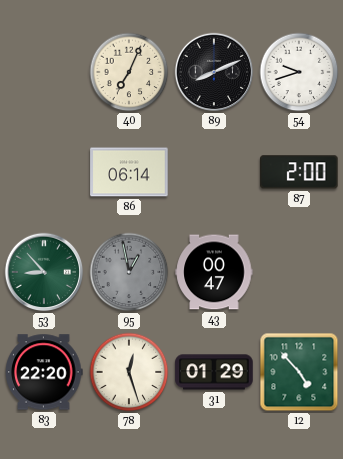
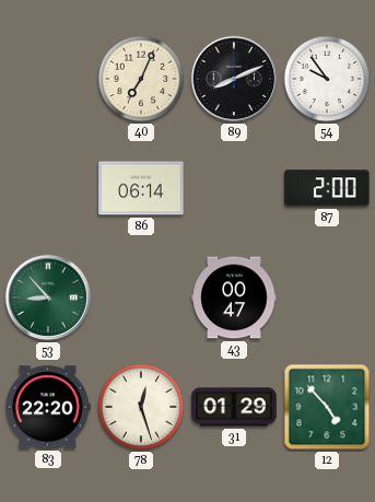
54: 9:42 -> 9:54 (327, 79)
95: 12:58 -> none (129, 272)
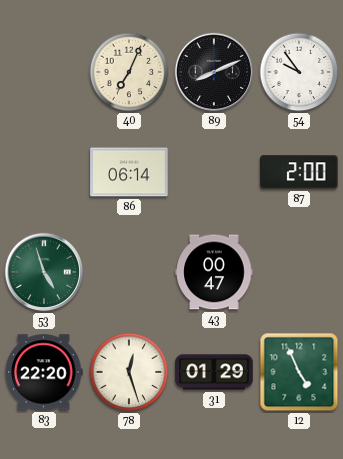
53: 8:53 -> 4:57 (44, 272)
12: 4:53 -> 4:56 (299, 372)
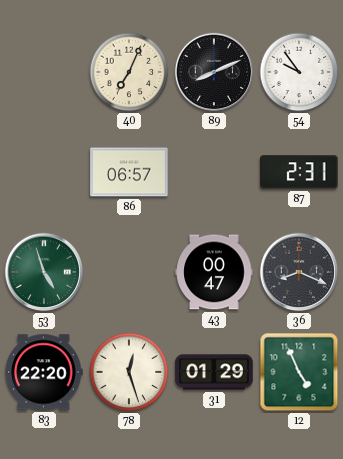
86: 06:14 -> 06:57 (129, 172)
87: 2:00 -> 2:31 (299, 172)
36: none -> 8:19 (299, 272)
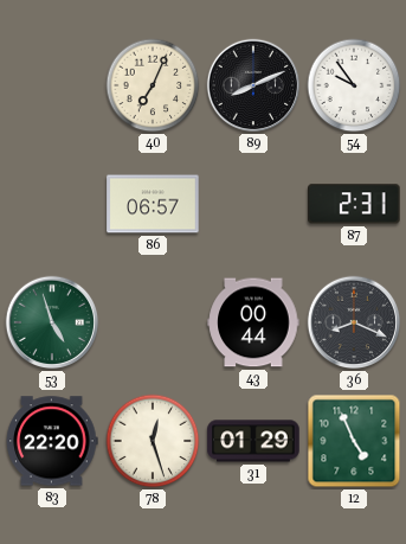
43: 00:47 -> 00:44 (253, 322)
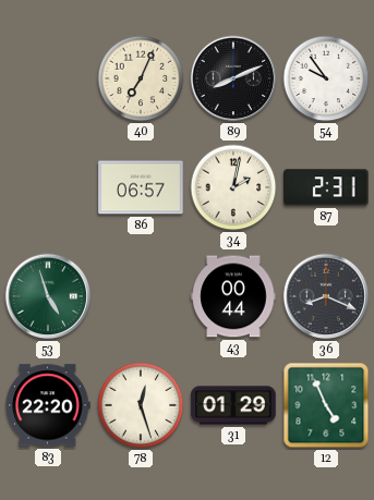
34: none -> 2:02 (233, 187)
